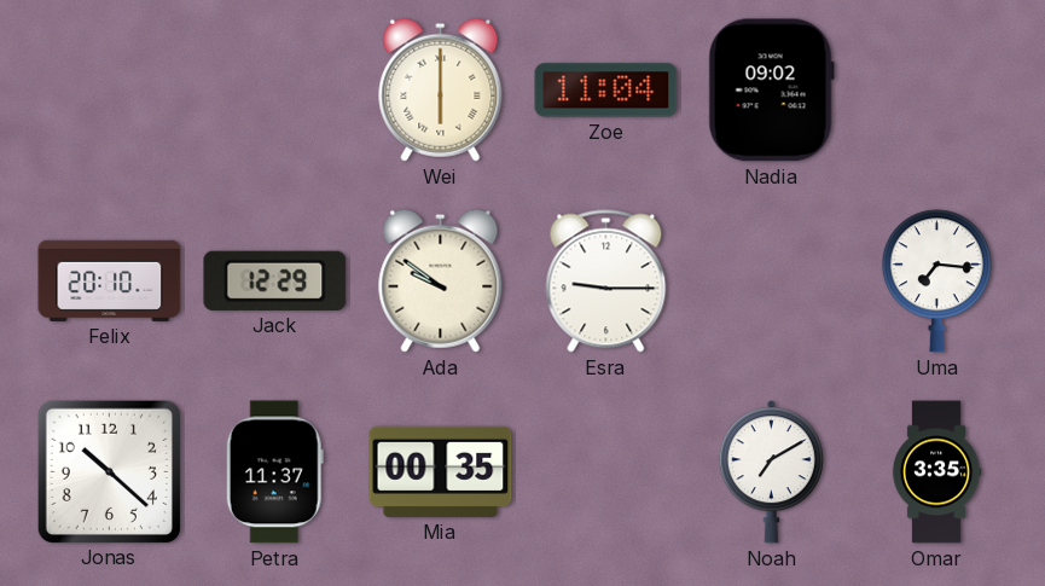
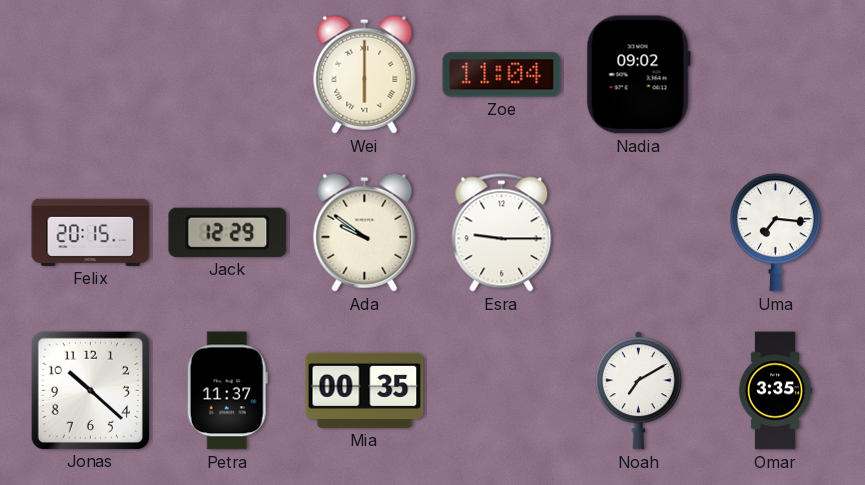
Felix: 20:10 -> 20:15 (91, 232)
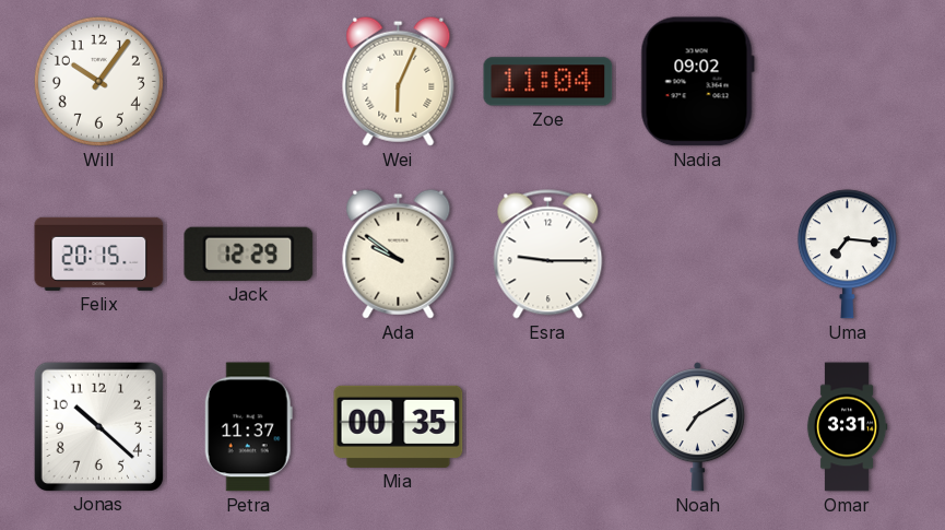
Will: none -> 10:06 (98, 81)
Wei: 6:00 -> 6:04 (399, 81)
Omar: 3:35 -> 3:31 (847, 427)
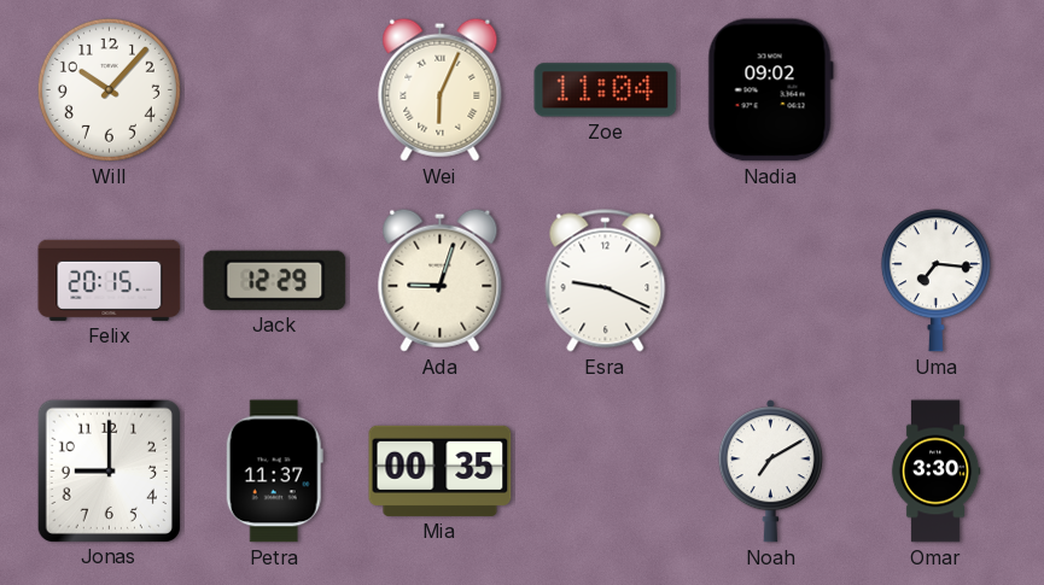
Will: 10:06 -> 10:07 (109, 89)
Ada: 9:51 -> 9:03 (441, 280)
Esra: 9:15 -> 9:19 (606, 281)
Jonas: 10:22 -> 9:00 (109, 470)
Omar: 3:31 -> 3:30 (935, 472)
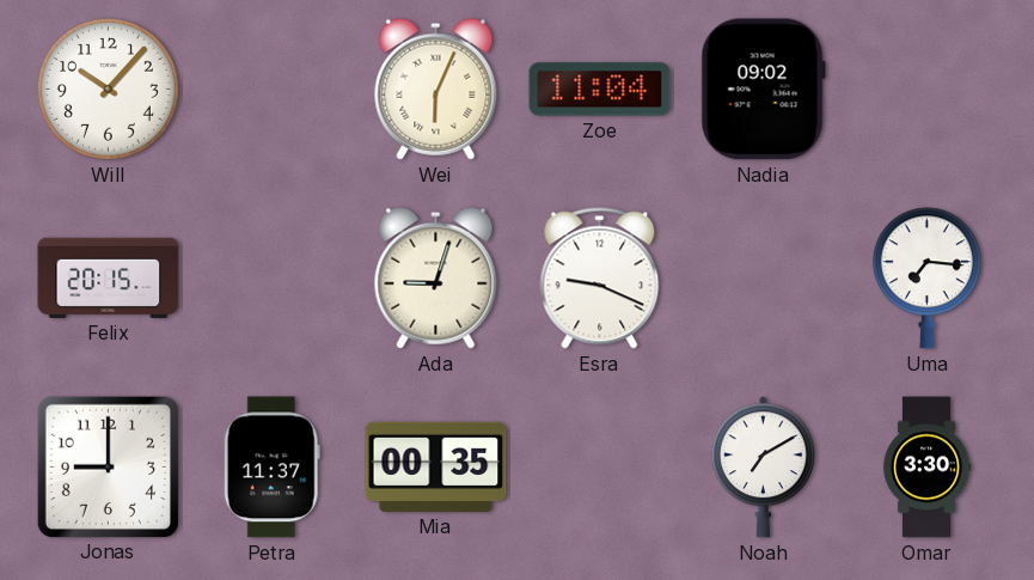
Jack: 12:29 -> none (275, 280)
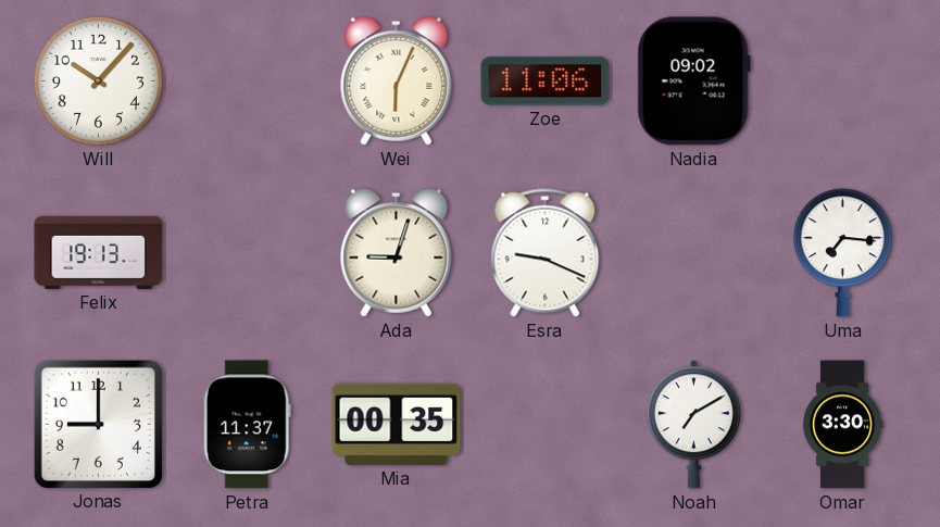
Zoe: 11:04 -> 11:06 (546, 81)
Felix: 20:15 -> 19:13 (99, 252)
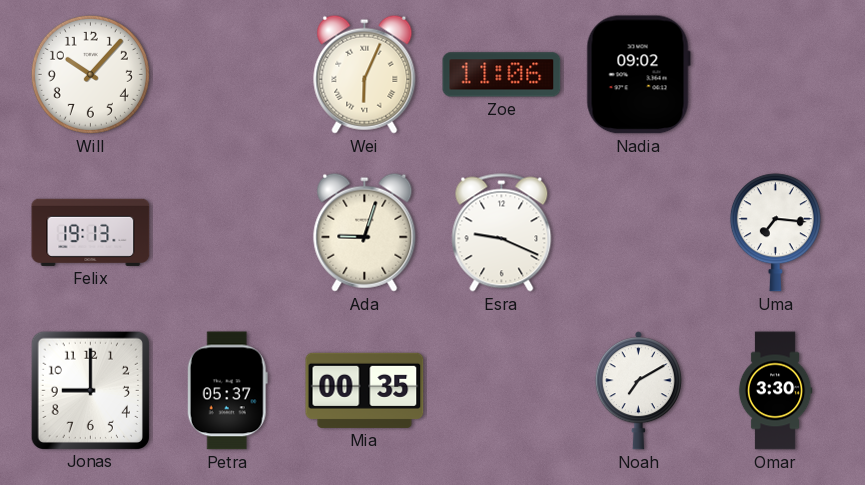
Petra: 11:37 -> 05:37 (227, 391)
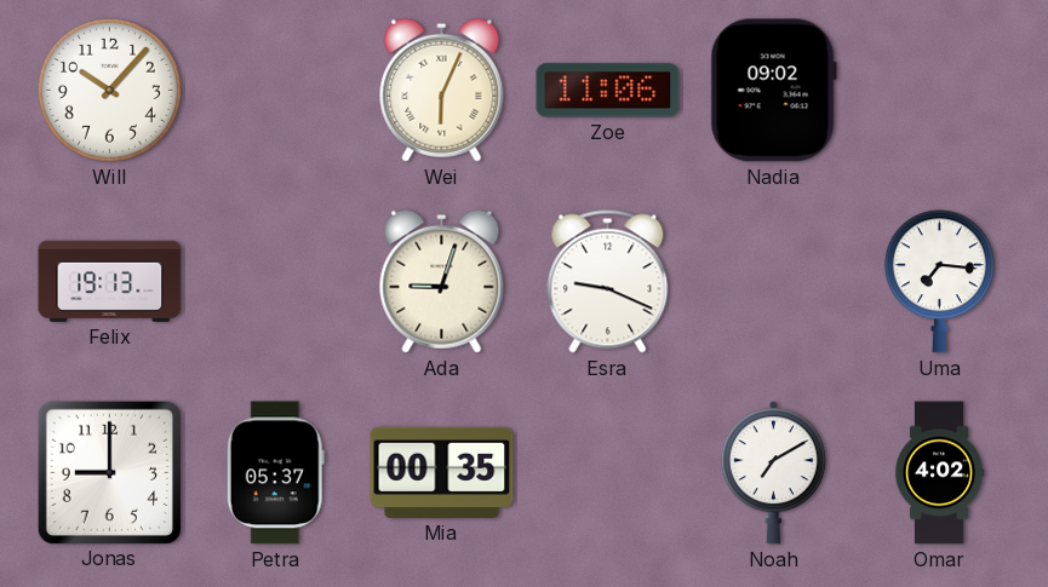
Omar: 3:30 -> 4:02 (939, 473)
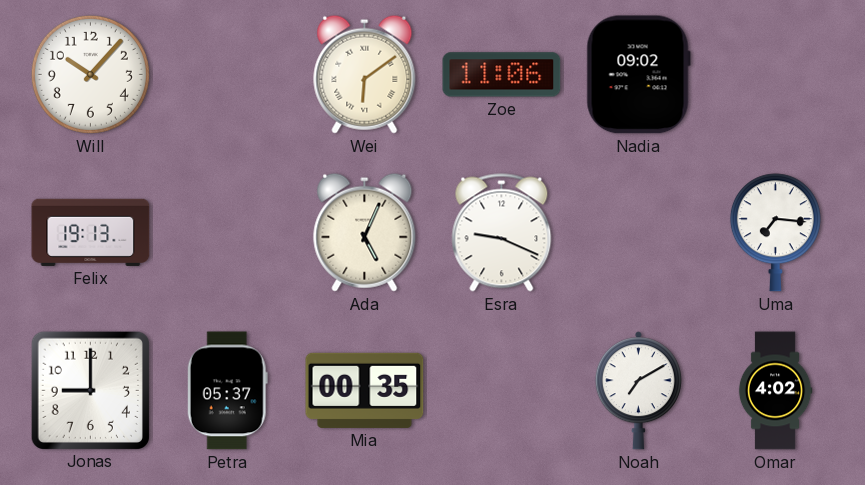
Wei: 6:04 -> 6:09 (365, 74)
Ada: 9:03 -> 5:04 (365, 232)
